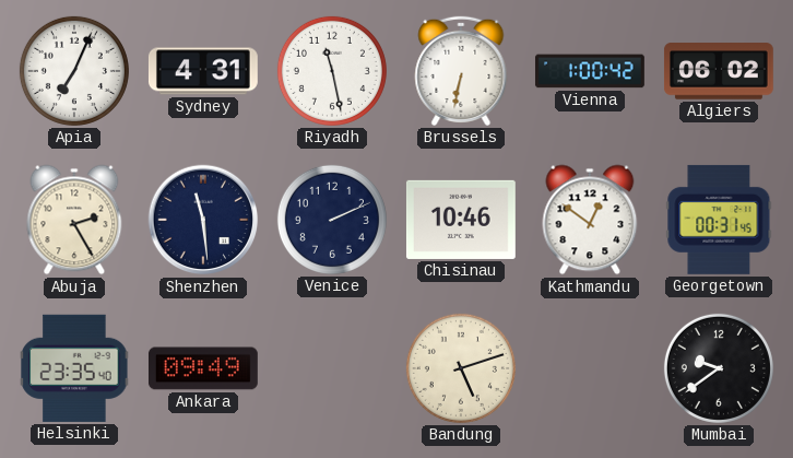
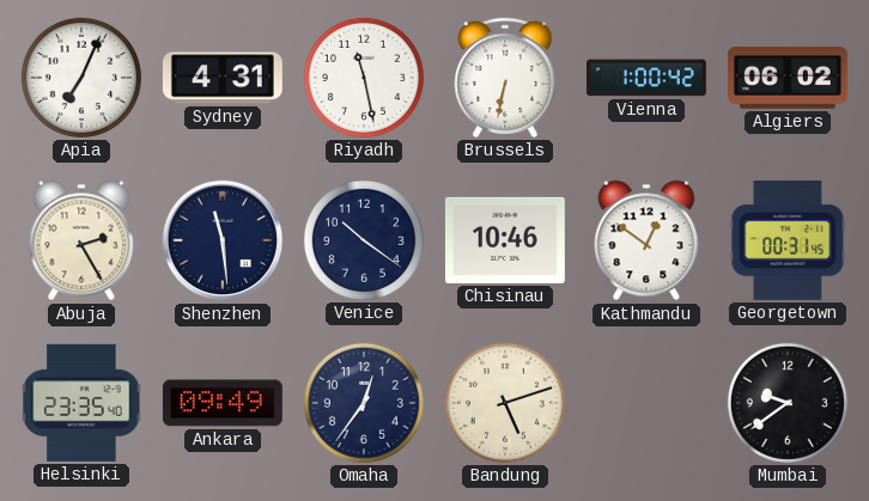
Venice: 2:11 -> 10:21 (364, 240)
Omaha: none -> 12:36 (364, 403)
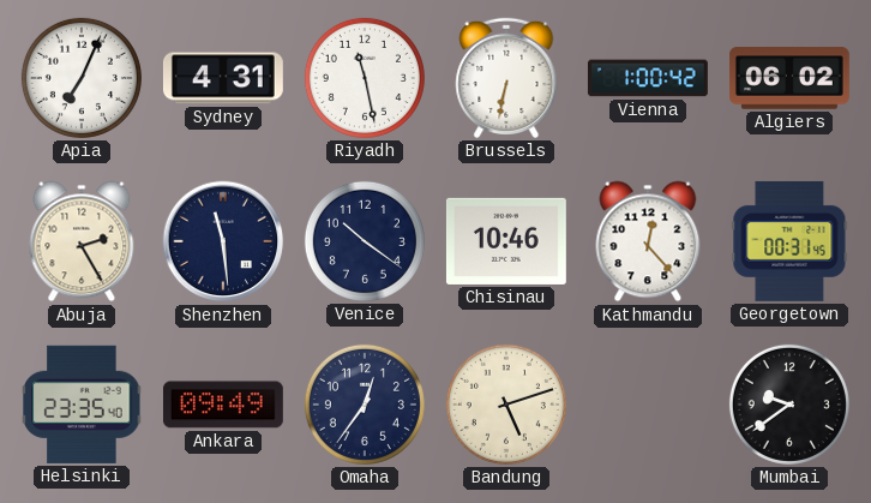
Kathmandu: 12:51 -> 12:23 (648, 241)
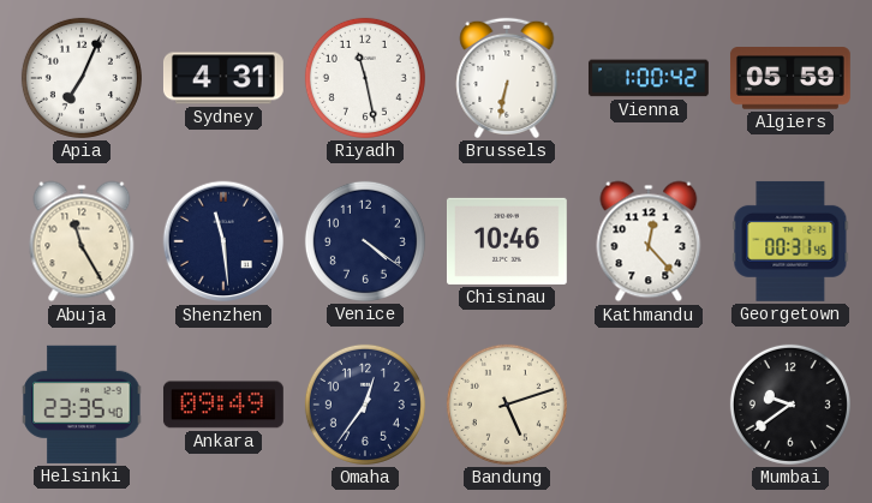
Algiers: 06:02 -> 05:59 (790, 78)
Abuja: 2:25 -> 11:25 (82, 241)
Venice: 10:21 -> 4:21 (365, 241)
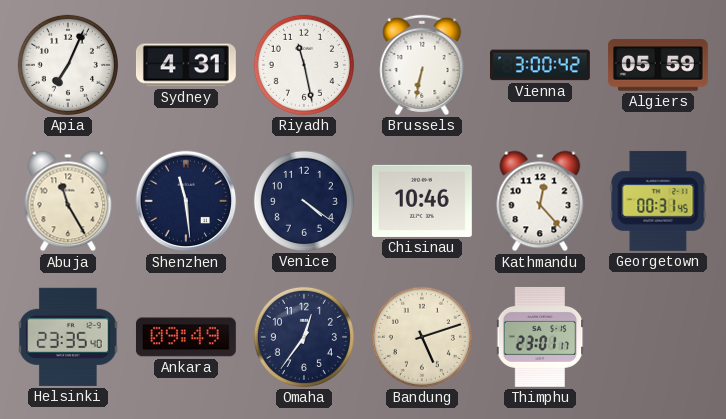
Vienna: 1:00 -> 3:00 (540, 65)
Thimphu: none -> 23:01 (540, 337)
Mumbai: 9:39 -> none (790, 405)
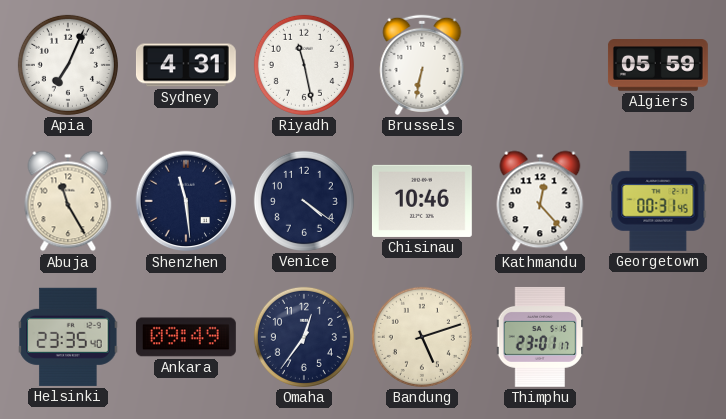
Vienna: 3:00 -> none (540, 65)
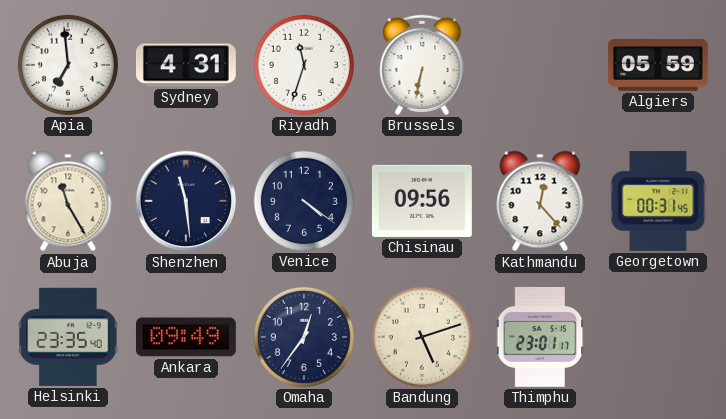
Apia: 7:04 -> 6:59 (68, 65)
Riyadh: 11:28 -> 11:33 (304, 65)
Chisinau: 10:46 -> 09:56 (422, 201)
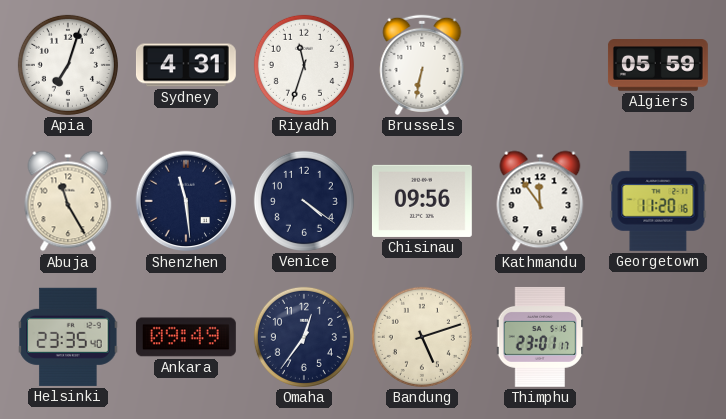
Apia: 6:59 -> 7:03 (68, 65)
Kathmandu: 12:23 -> 11:54 (540, 201)
Georgetown: 00:31 -> 11:20 (658, 201)
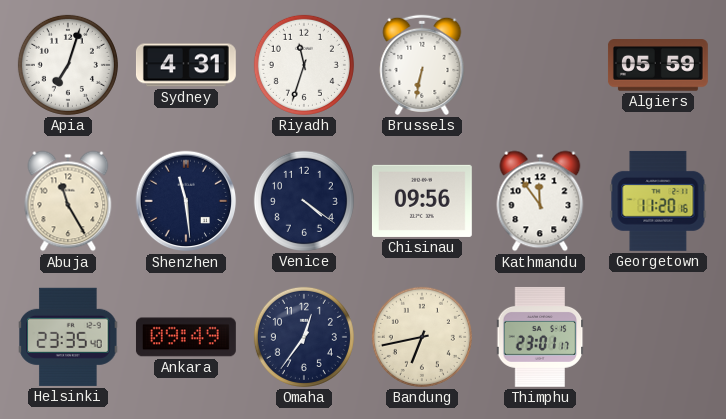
Bandung: 5:12 -> 6:43 (422, 337)
